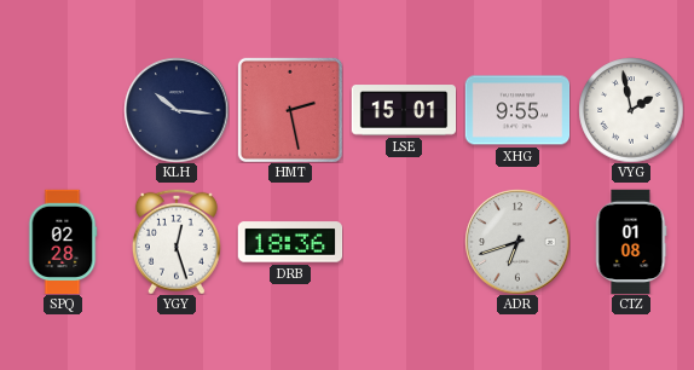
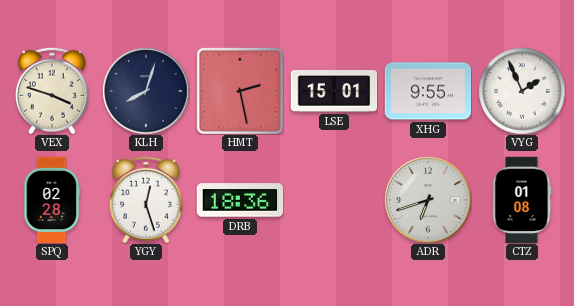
VEX: none -> 3:48 (52, 91)
KLH: 10:16 -> 8:03 (146, 91)
VYG: 1:58 -> 1:56 (522, 91)
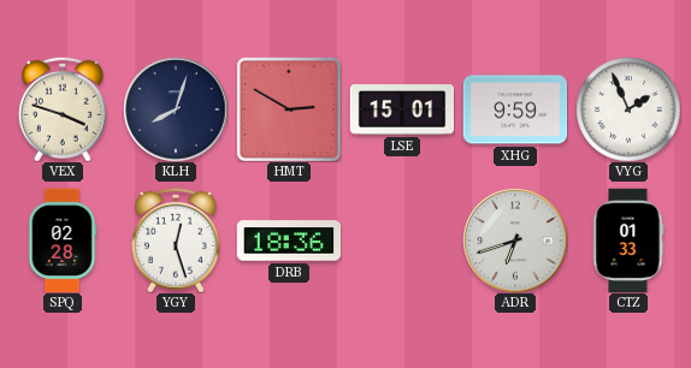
HMT: 2:28 -> 2:50 (289, 109)
XHG: 9:55 -> 9:59 (515, 109)
CTZ: 01:08 -> 01:33 (628, 241)
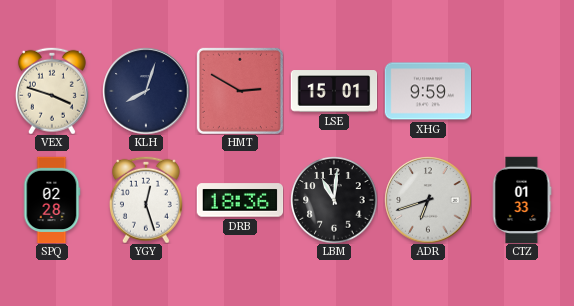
VYG: 1:56 -> none (628, 109)
LBM: none -> 11:01 (334, 200)
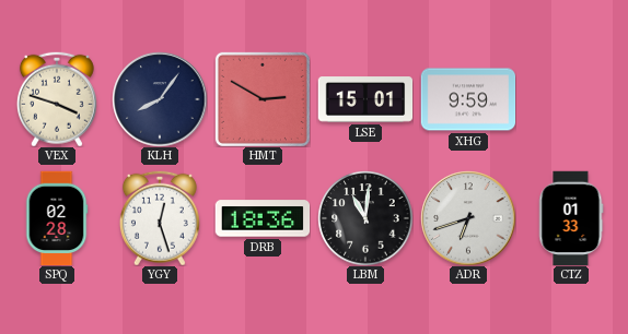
KLH: 8:03 -> 8:06 (160, 99)
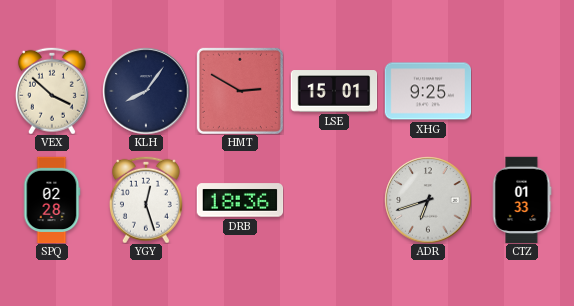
VEX: 3:48 -> 3:52 (52, 91)
XHG: 9:59 -> 9:25 (428, 91)
LBM: 11:01 -> none (365, 218)
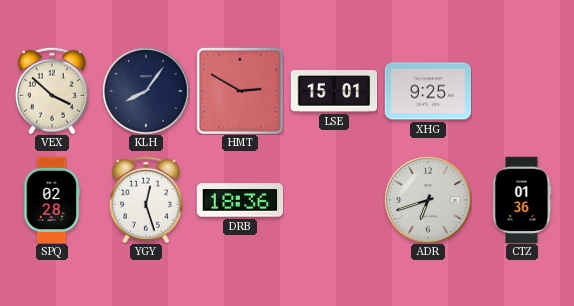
CTZ: 01:33 -> 01:36 (522, 200)
